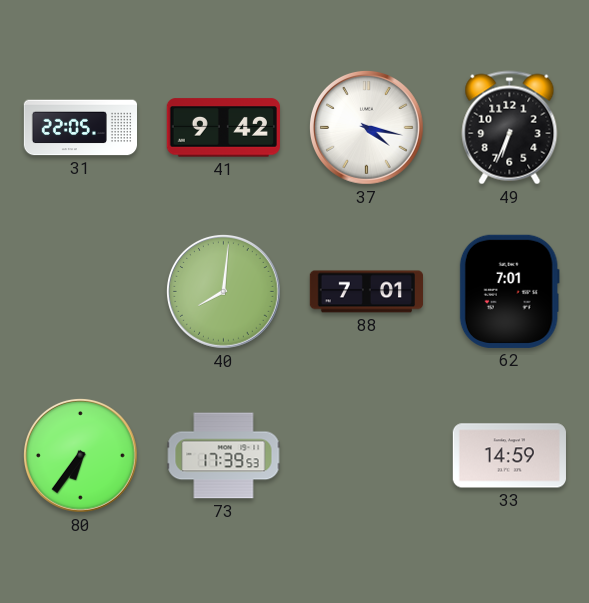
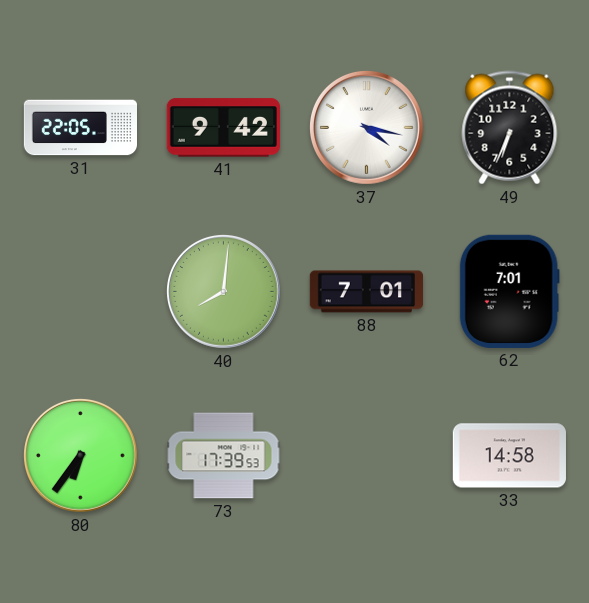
33: 14:59 -> 14:58 (509, 456)
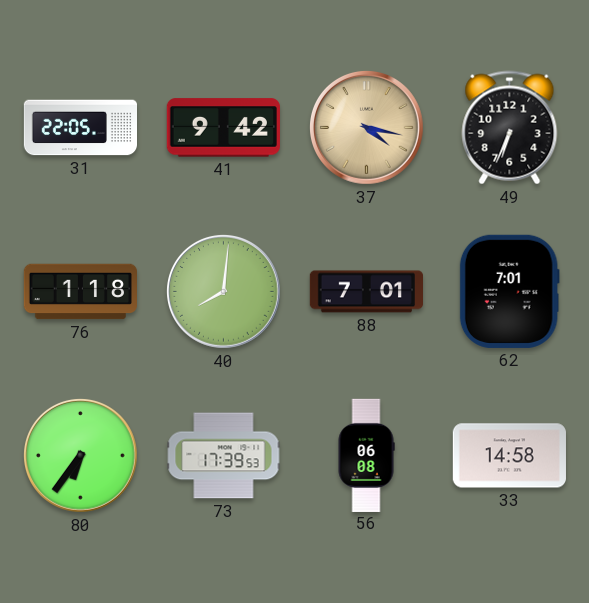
37 dial: white -> champagne (367, 128)
76: none -> 1:18 (80, 292)
56: none -> 06:08 (366, 455)
